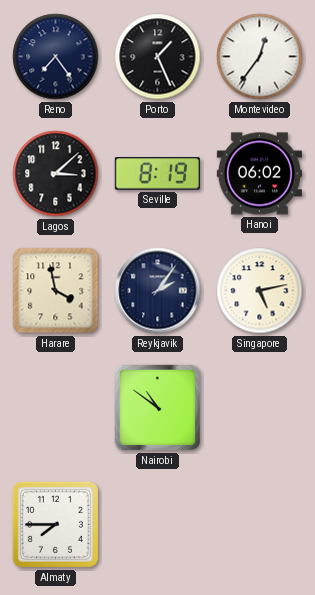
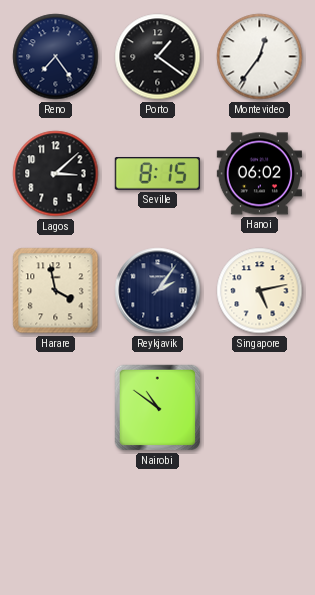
Porto: 1:26 -> 1:21 (158, 57)
Seville: 8:19 -> 8:15 (157, 174)
Almaty: 7:45 -> none (55, 524)
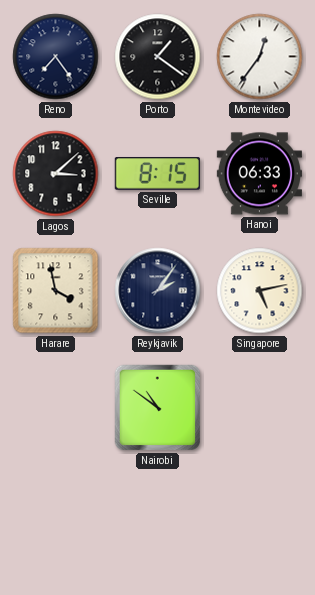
Hanoi: 06:02 -> 06:33 (259, 174)
